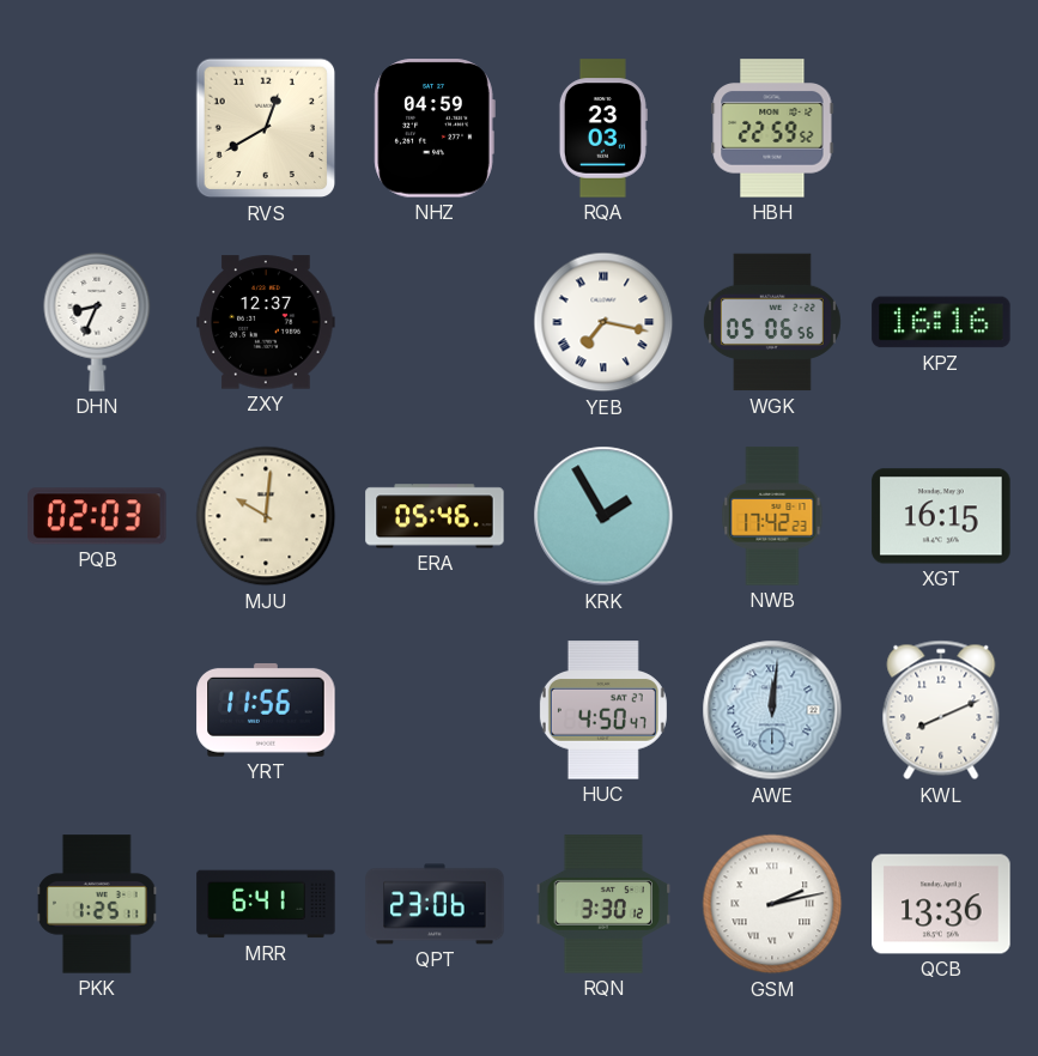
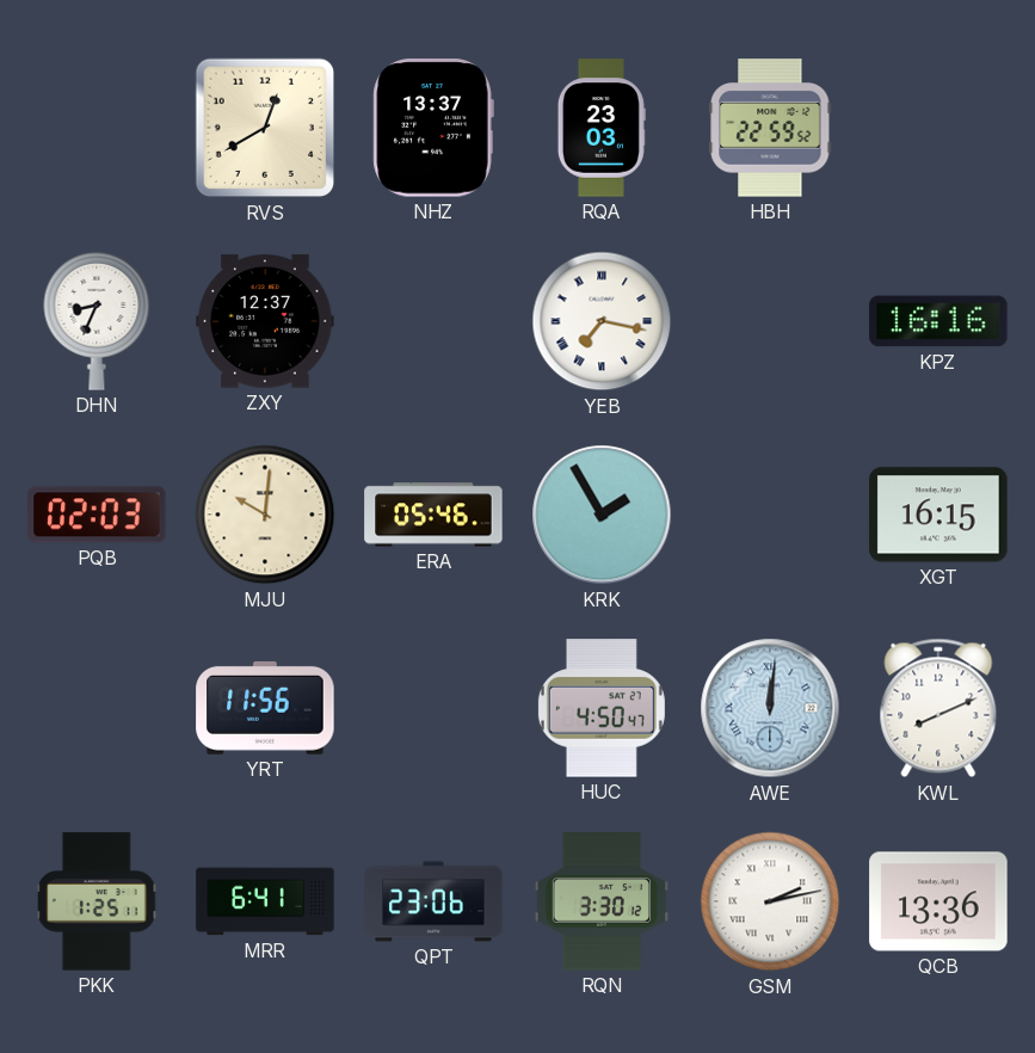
NHZ: 04:59 -> 13:37 (433, 128)
WGK: 05:06 -> none (772, 322)
NWB: 17:42 -> none (772, 516)
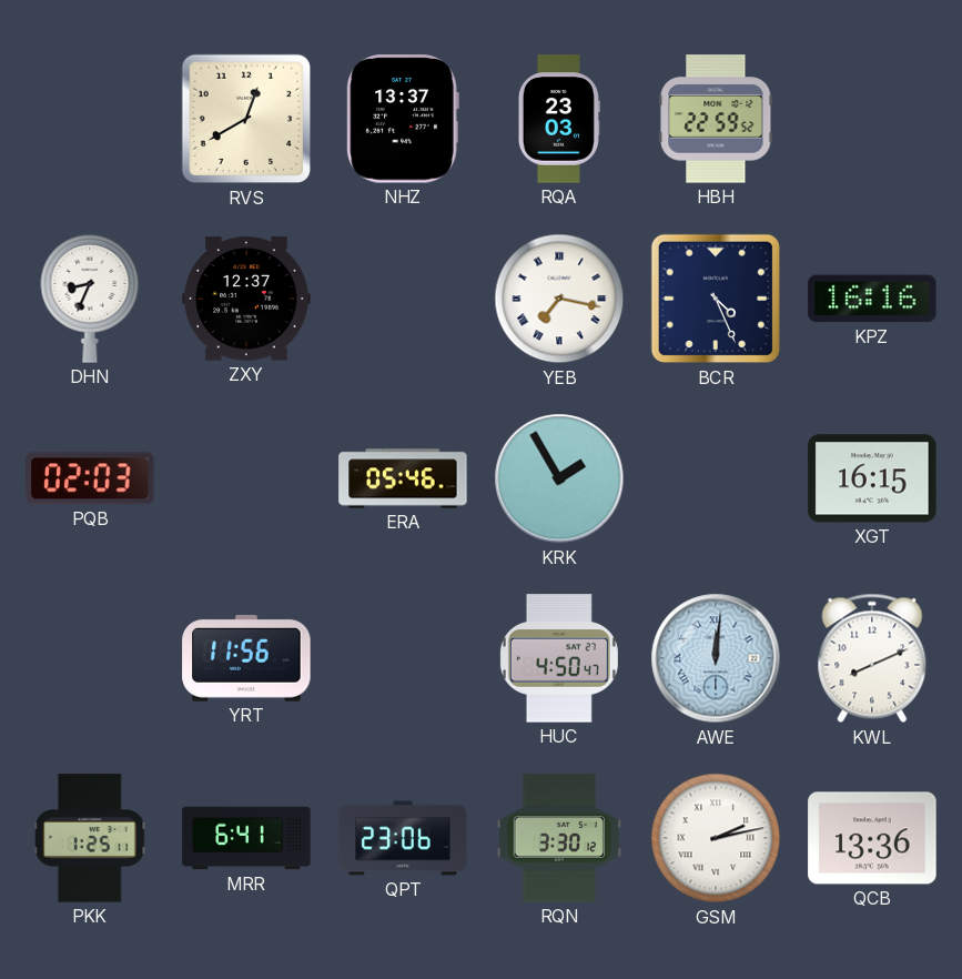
BCR: none -> 4:26 (716, 299)
MJU: 10:01 -> none (265, 515)
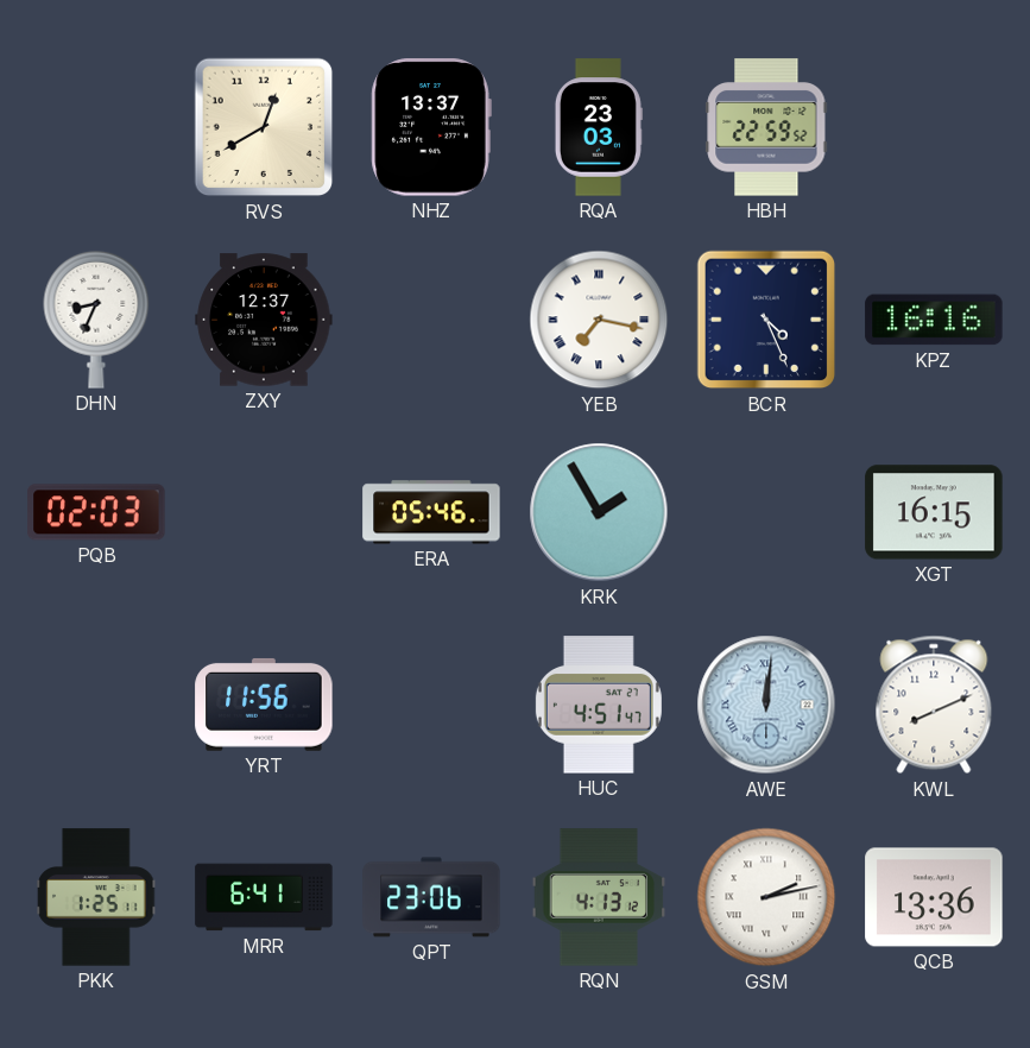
HUC: 4:50 -> 4:51 (599, 705)
RQN: 3:30 -> 4:13 (599, 897)
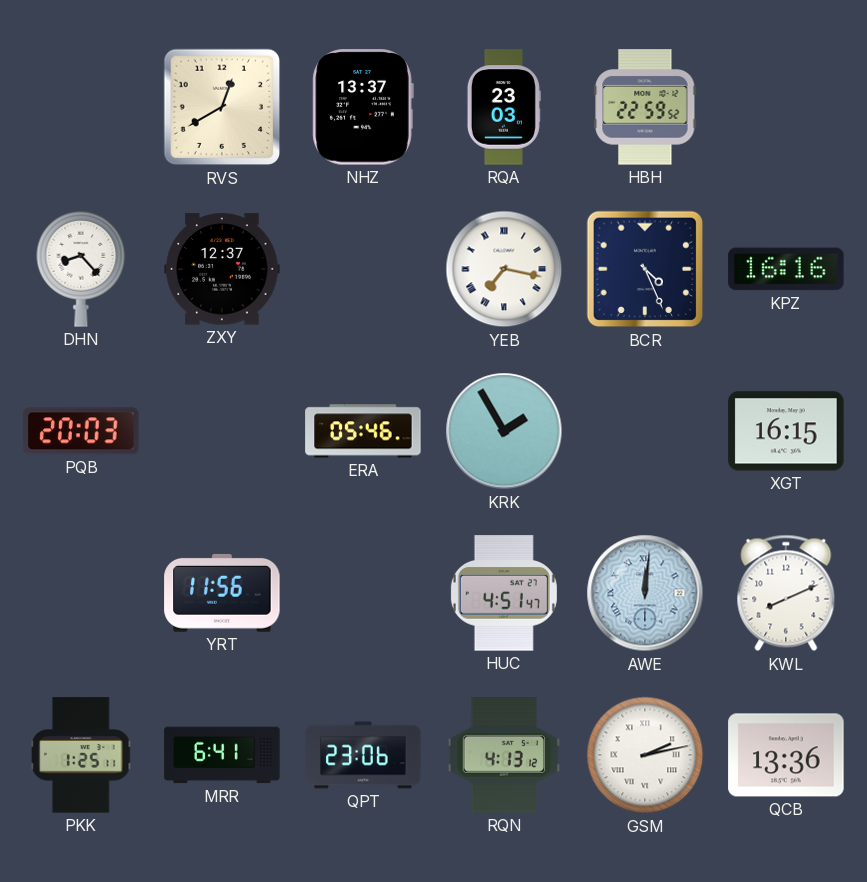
DHN: 8:34 -> 8:23 (81, 269)
PQB: 02:03 -> 20:03 (81, 431)
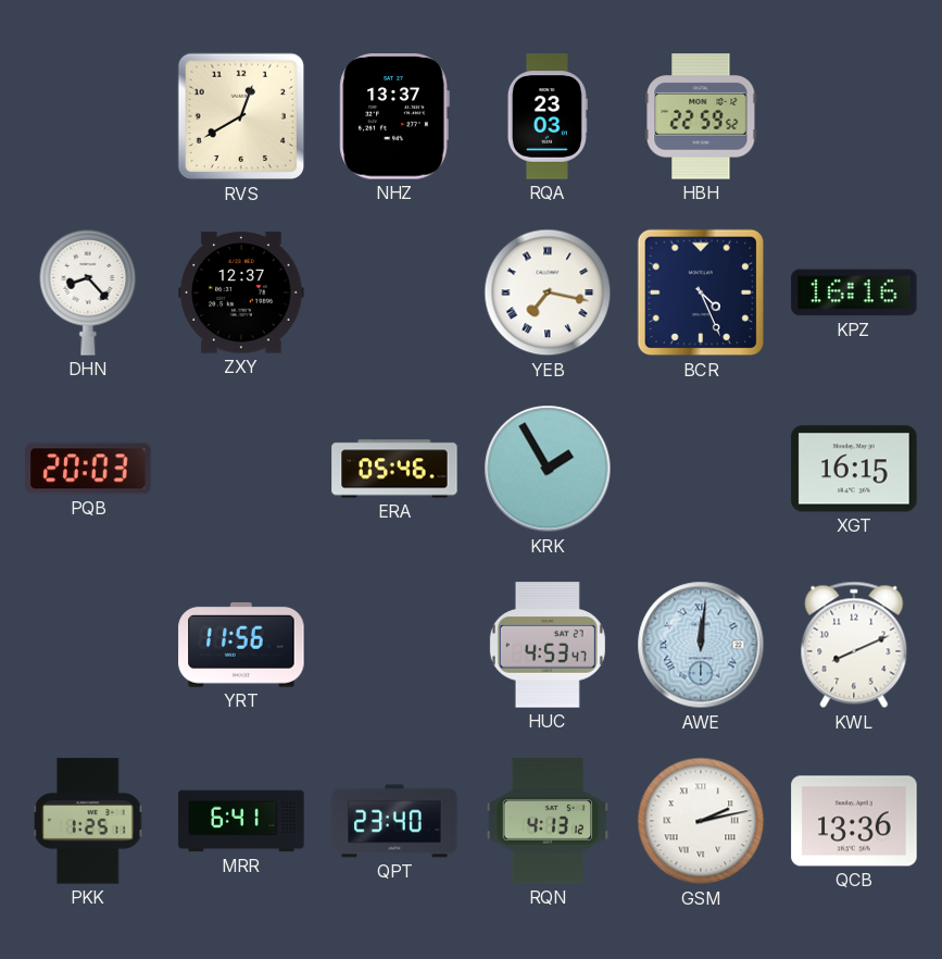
HUC: 4:51 -> 4:53 (548, 645)
QPT: 23:06 -> 23:40 (394, 821)
